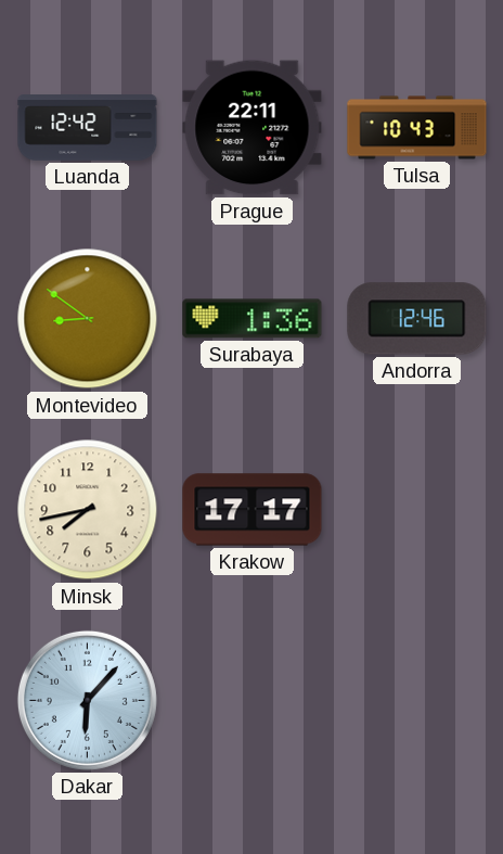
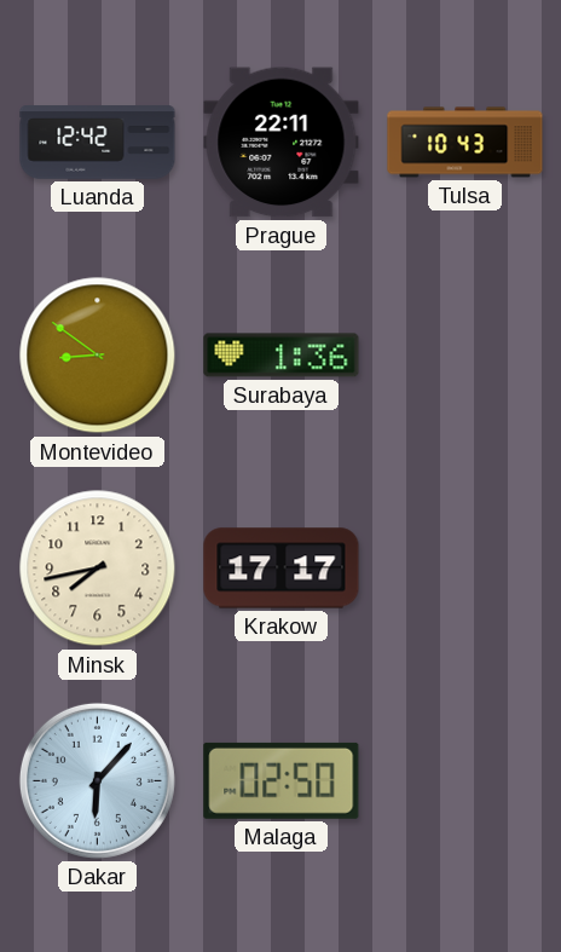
Andorra: 12:46 -> none (417, 319)
Malaga: none -> 02:50 (282, 780)
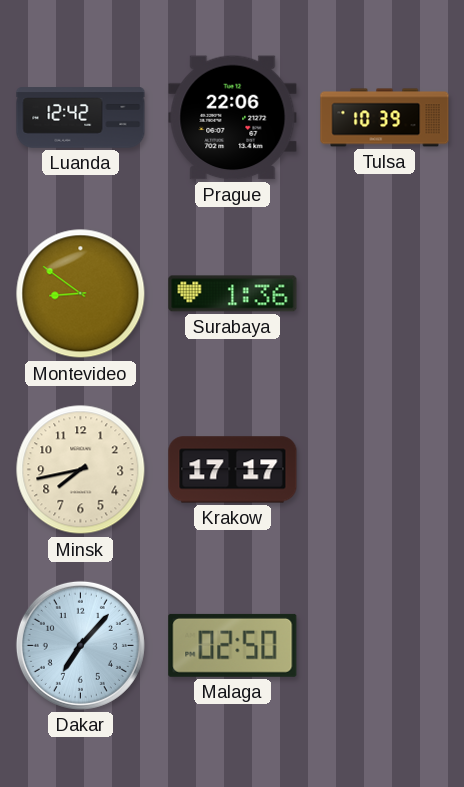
Prague: 22:11 -> 22:06 (233, 118)
Tulsa: 10:43 -> 10:39 (385, 118)
Dakar: 6:07 -> 7:07 (80, 645)
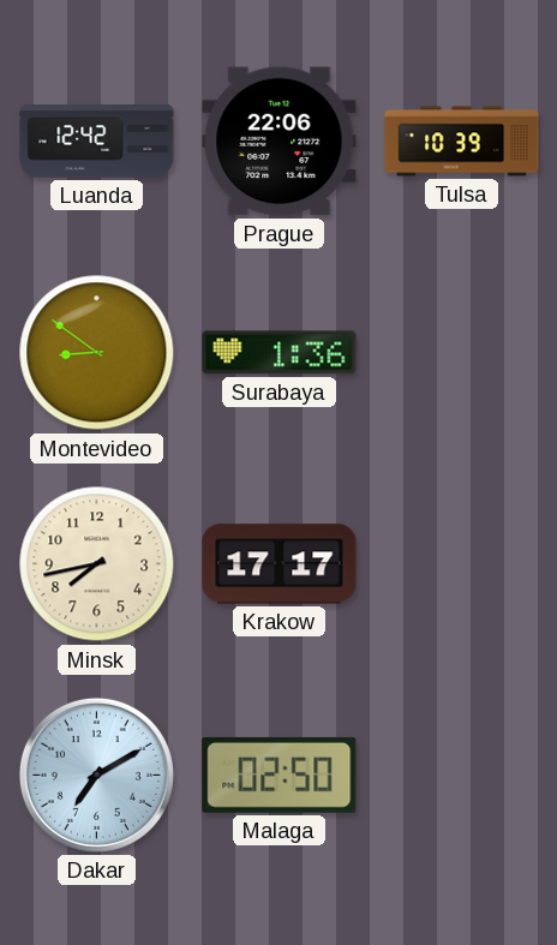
Dakar: 7:07 -> 7:10 (96, 774)
